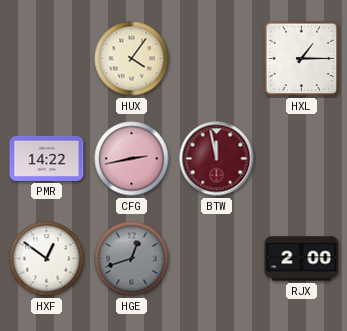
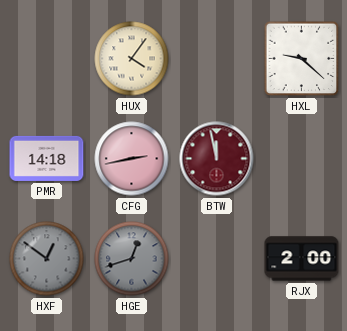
HXL: 1:15 -> 9:22 (302, 59)
PMR: 14:22 -> 14:18 (47, 158)
HXF dial: white -> grey (47, 259)
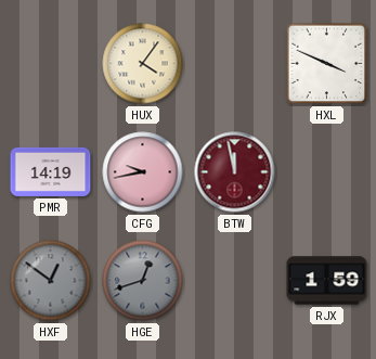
HXL: 9:22 -> 3:49 (327, 64)
PMR: 14:18 -> 14:19 (51, 171)
CFG: 2:43 -> 9:43 (143, 172)
RJX: 2:00 -> 1:59 (327, 281)
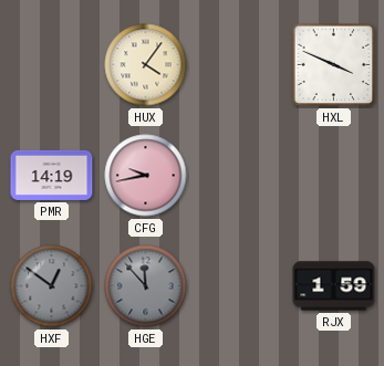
BTW: 11:58 -> none (235, 172)
HGE: 12:42 -> 11:53 (146, 286)
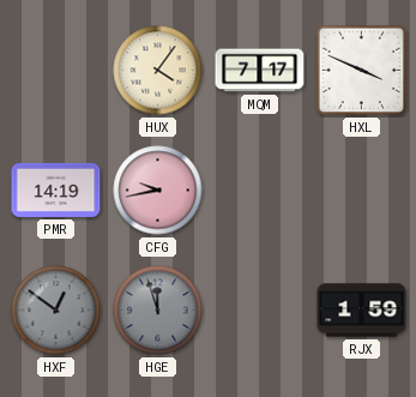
MQM: none -> 7:17 (260, 71)
HGE: 11:53 -> 11:57 (158, 311)
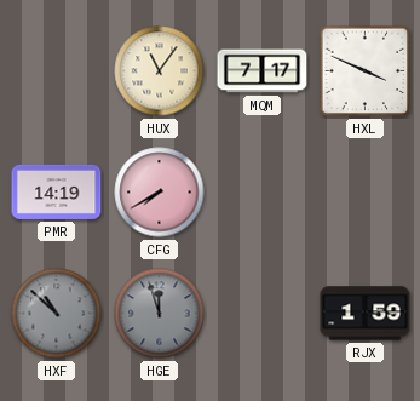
HUX: 4:06 -> 11:06 (160, 71)
CFG: 9:43 -> 7:40 (160, 193)
HXF: 12:51 -> 10:52 (57, 314)
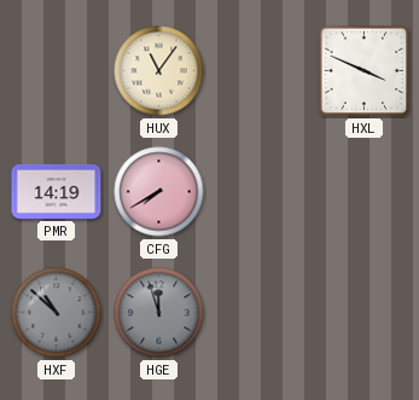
MQM: 7:17 -> none (263, 71)
RJX: 1:59 -> none (366, 314)
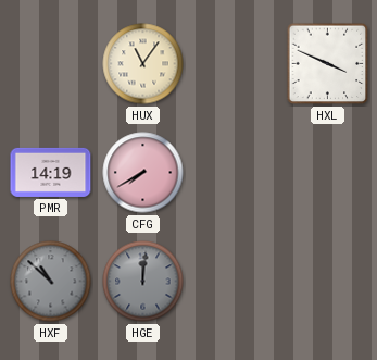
HGE: 11:57 -> 12:01 (143, 282)
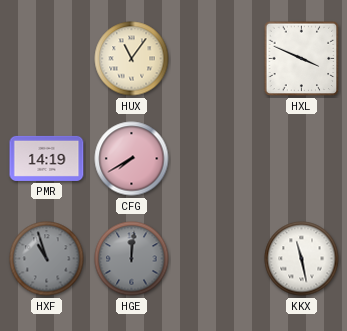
HXF: 10:52 -> 10:57 (47, 259)
KKX: none -> 11:28 (302, 259)
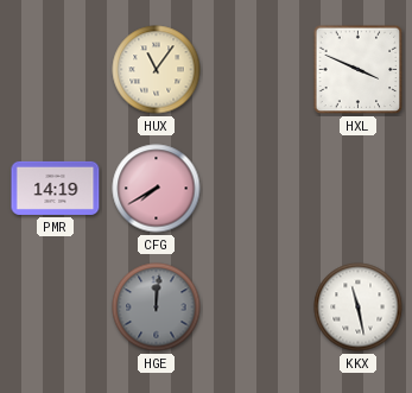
HXF: 10:57 -> none (47, 259)
